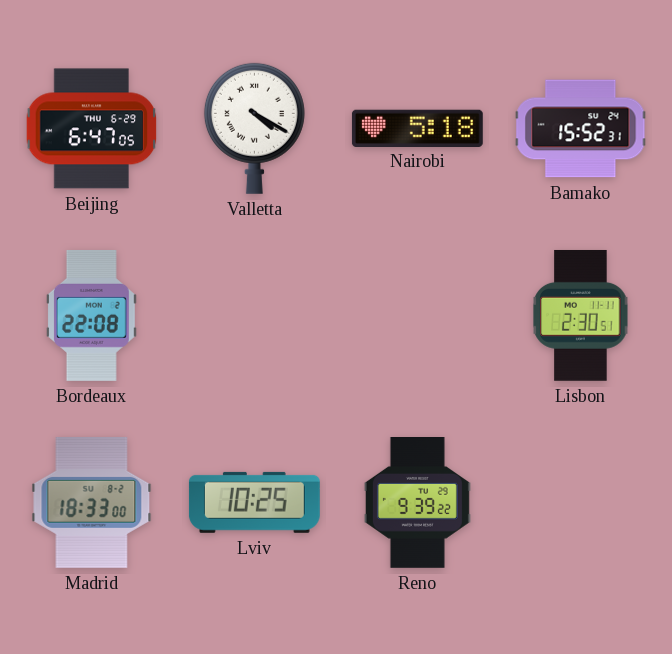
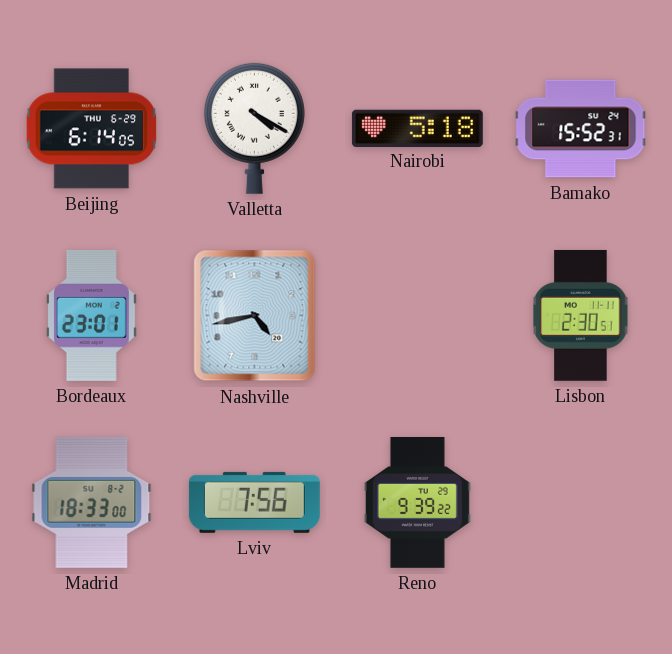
Beijing: 6:47 -> 6:14 (92, 129)
Bordeaux: 22:08 -> 23:01 (91, 315)
Nashville: none -> 4:43 (255, 316)
Lviv: 10:25 -> 7:56 (254, 502)
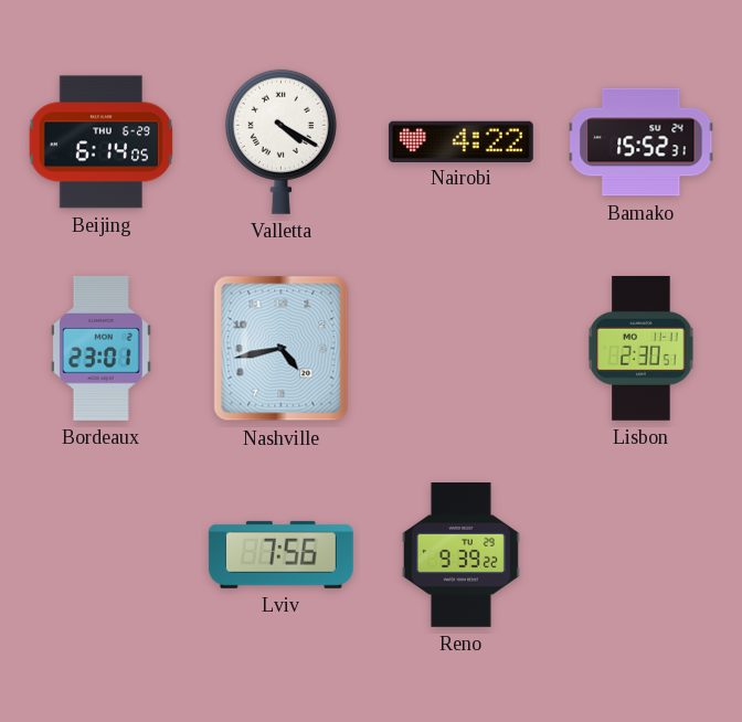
Nairobi: 5:18 -> 4:22 (460, 141)
Madrid: 18:33 -> none (92, 502)
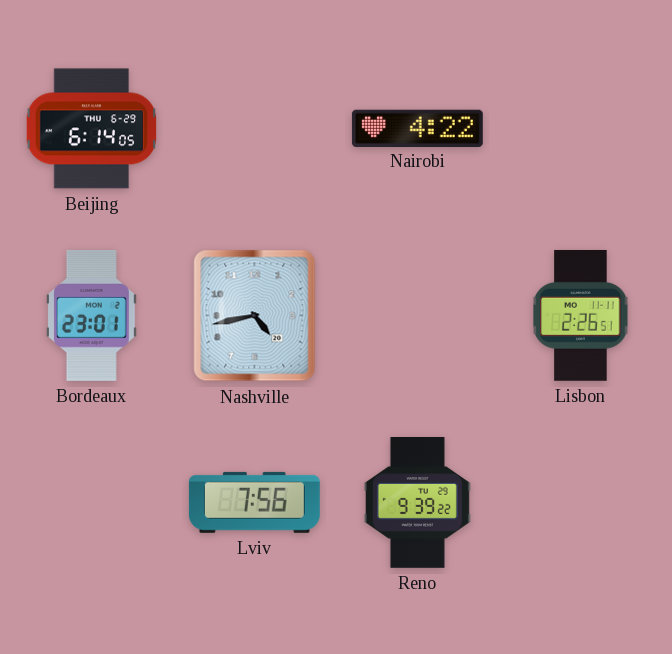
Valletta: 4:20 -> none (280, 141)
Bamako: 15:52 -> none (642, 142)
Lisbon: 2:30 -> 2:26 (581, 315)
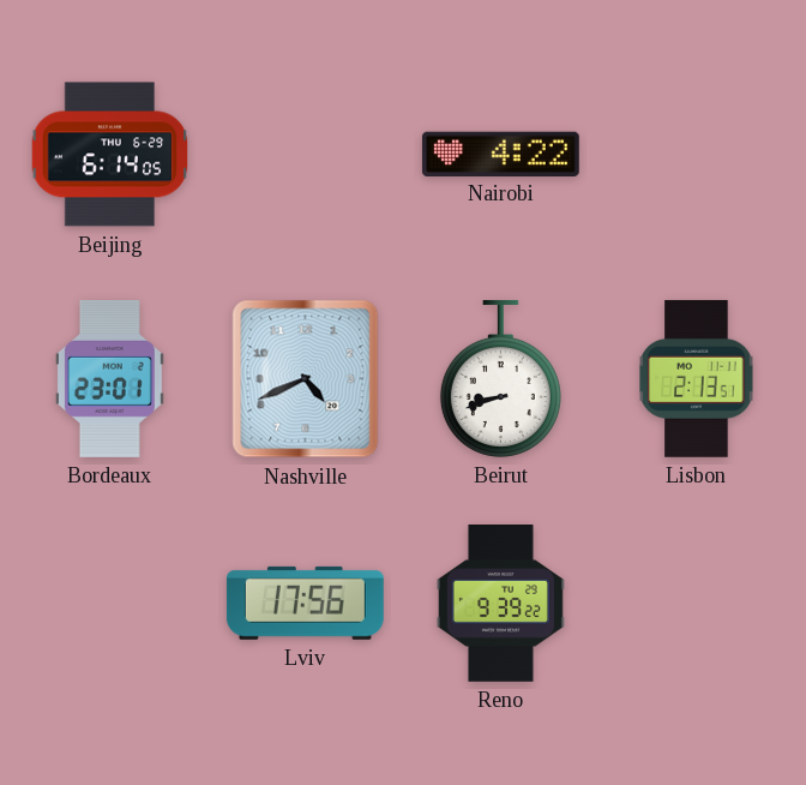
Nashville: 4:43 -> 4:41 (306, 379)
Beirut: none -> 8:42 (500, 378)
Lisbon: 2:26 -> 2:13 (697, 378)
Lviv: 7:56 -> 17:56 (305, 603)
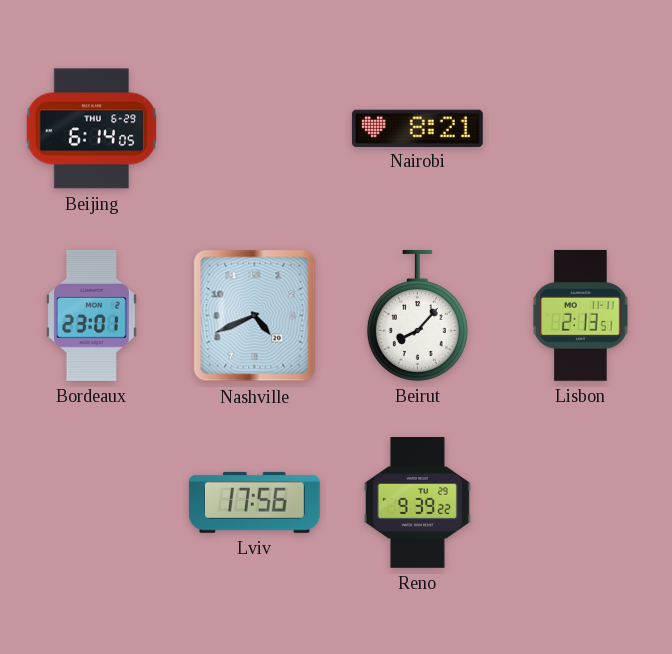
Nairobi: 4:22 -> 8:21 (417, 128)
Beirut: 8:42 -> 8:07 (417, 315)
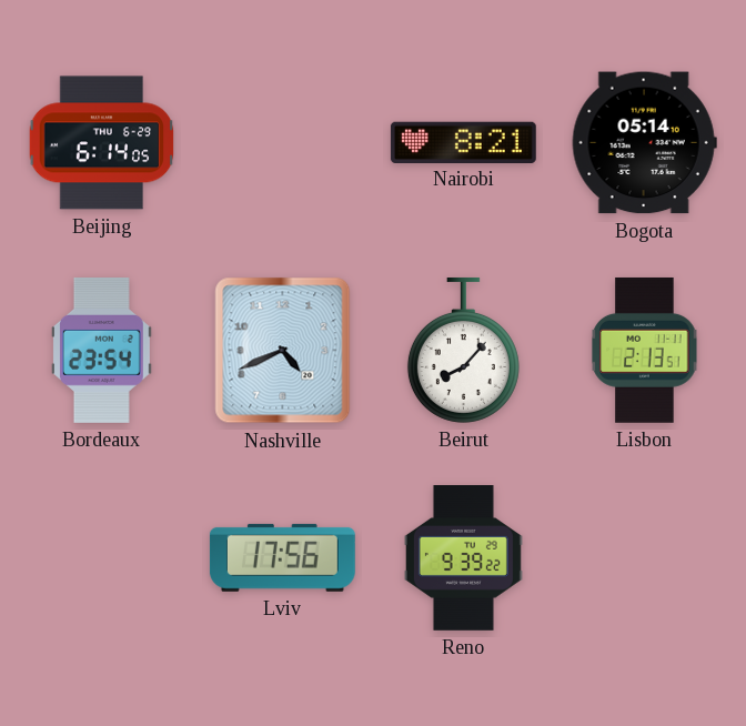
Bogota: none -> 05:14 (644, 143)
Bordeaux: 23:01 -> 23:54 (101, 350)
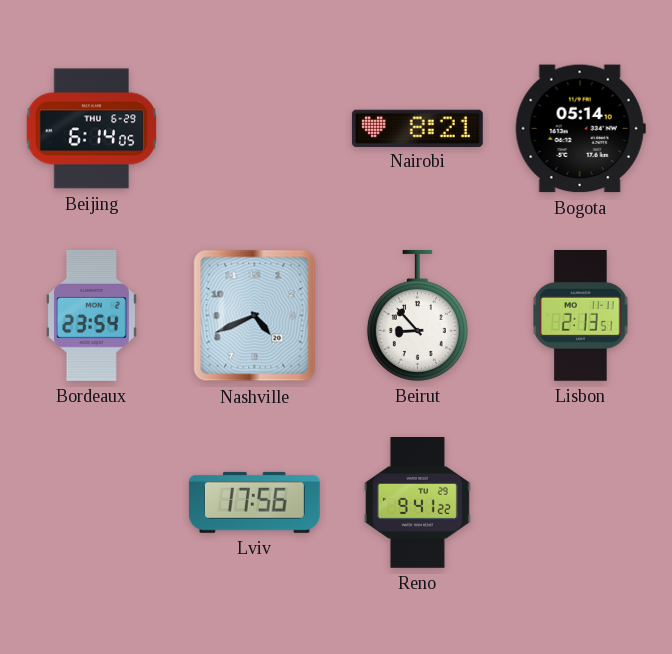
Beirut: 8:07 -> 8:53 (417, 315)
Reno: 9:39 -> 9:41 (417, 503)
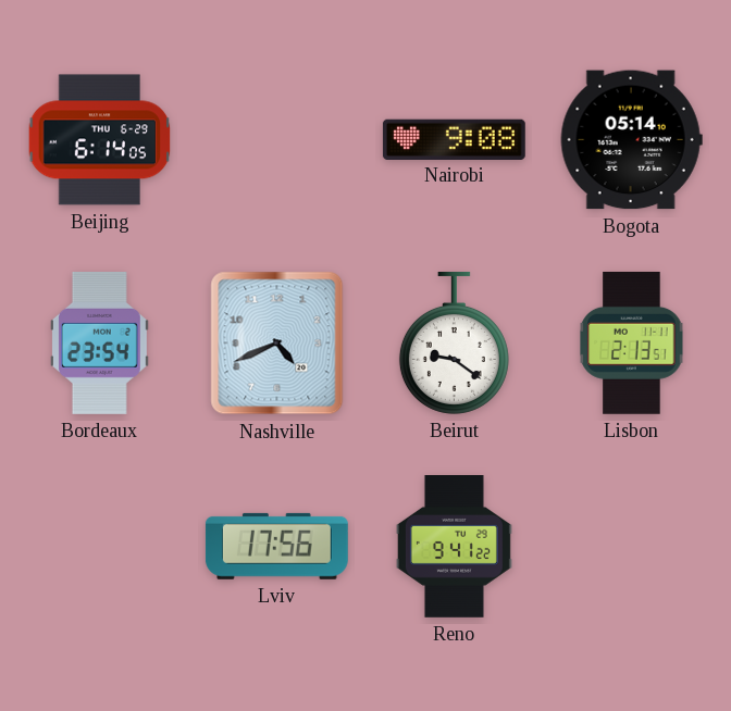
Nairobi: 8:21 -> 9:08 (454, 139)
Beirut: 8:53 -> 9:21 (454, 342)
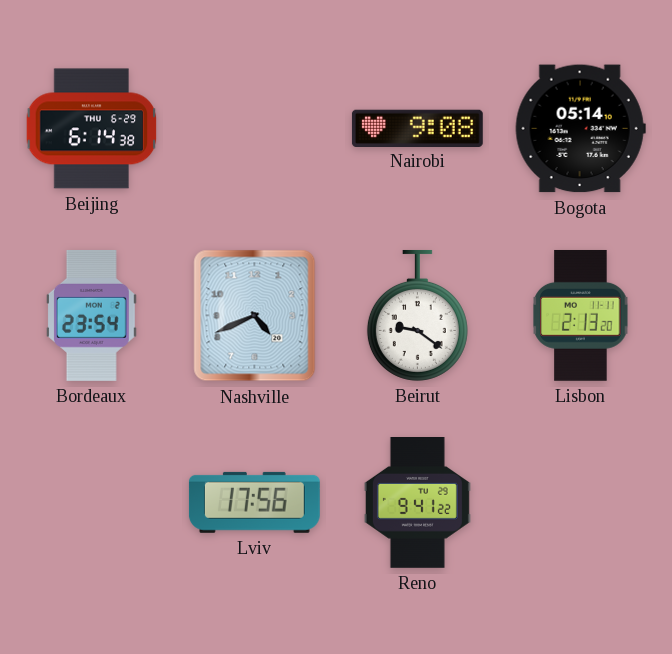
Beijing: 6:14:05 -> 6:14:38 (92, 129)
Lisbon: 2:13:51 -> 2:13:20 (581, 315)
